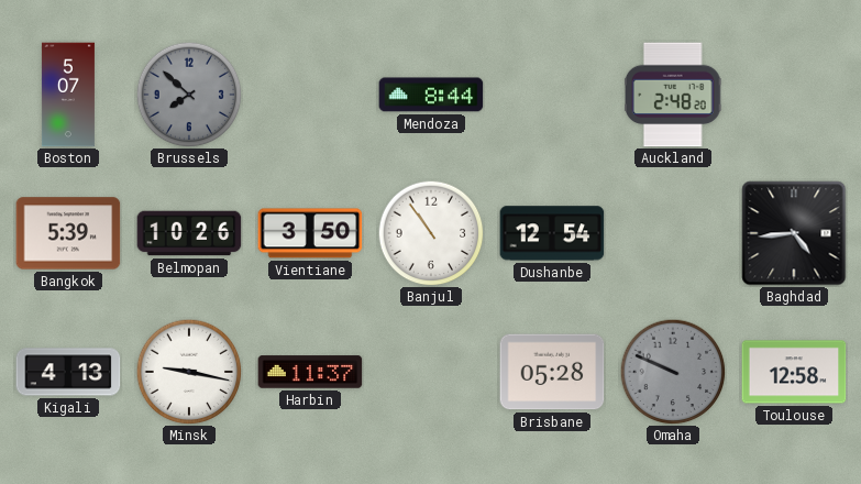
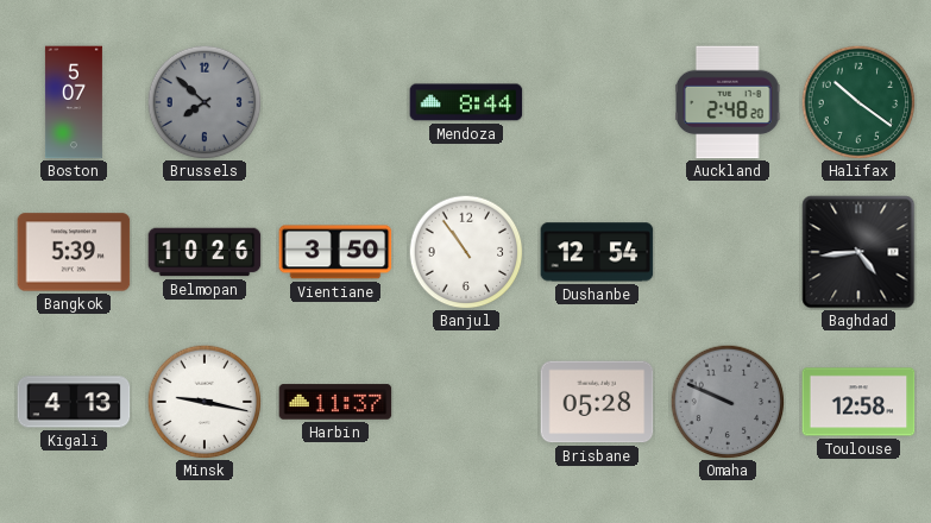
Halifax: none -> 10:21 (858, 102)
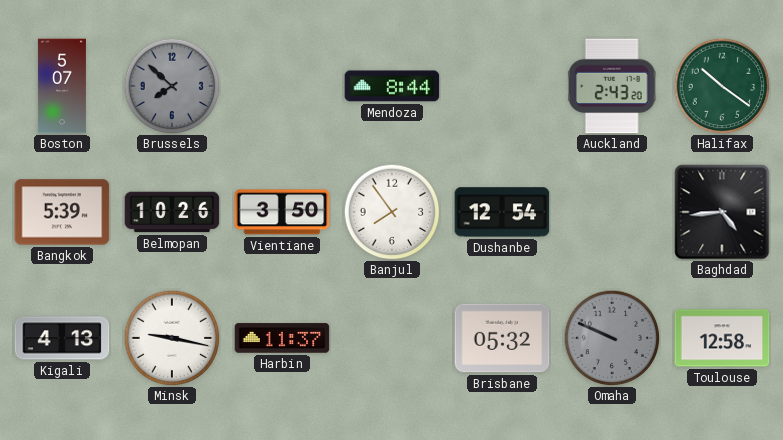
Auckland: 2:48 -> 2:43 (612, 86)
Banjul: 10:54 -> 7:54 (392, 212)
Brisbane: 05:28 -> 05:32 (502, 338)
